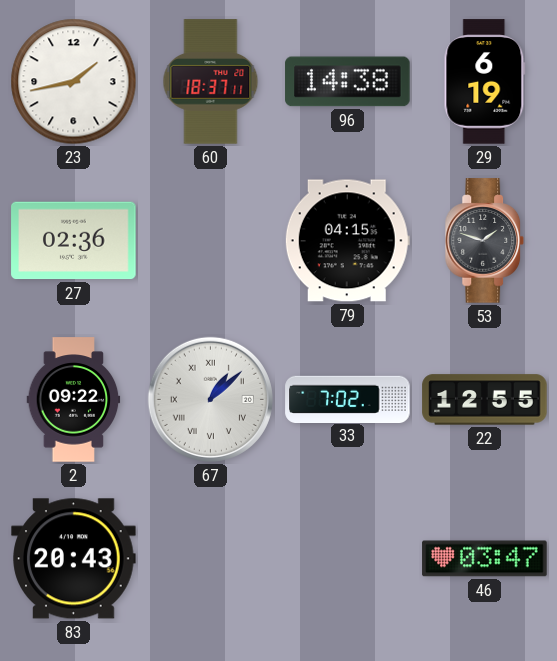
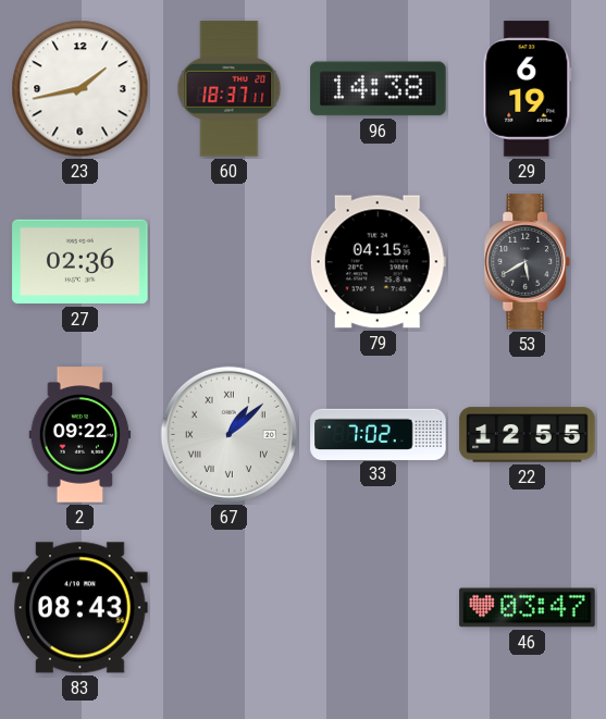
53: 1:48 -> 5:40 (528, 262)
83: 20:43 -> 08:43 (81, 608)
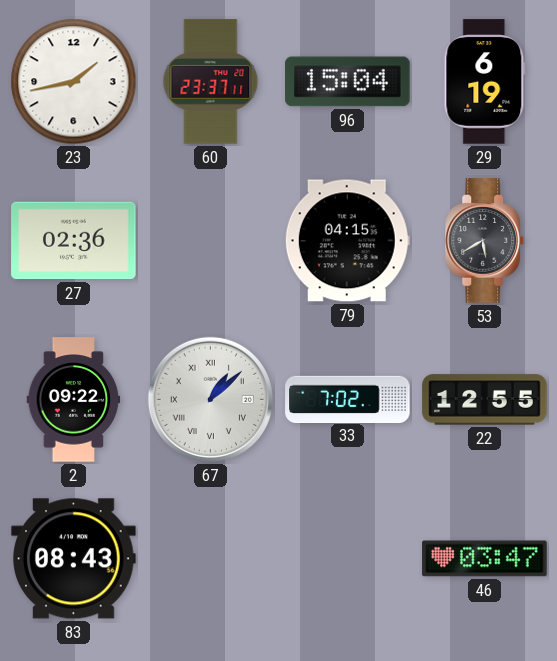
60: 18:37 -> 23:37 (211, 82)
96: 14:38 -> 15:04 (348, 82)
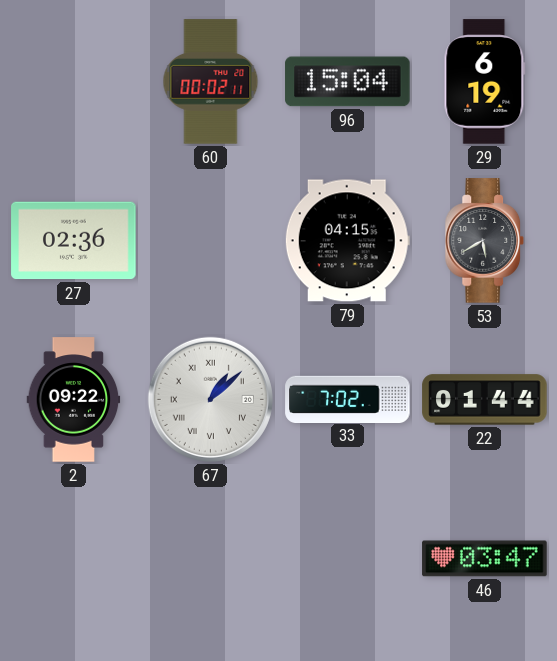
23: 1:43 -> none (74, 82)
60: 23:37 -> 00:02 (211, 82)
22: 12:55 -> 01:44 (485, 400)
83: 08:43 -> none (74, 559)
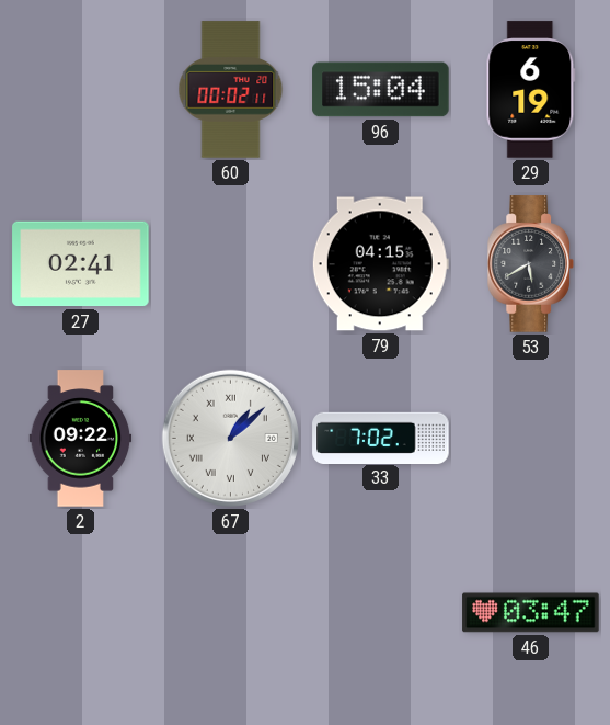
27: 02:36 -> 02:41 (81, 264)
22: 01:44 -> none (485, 400)
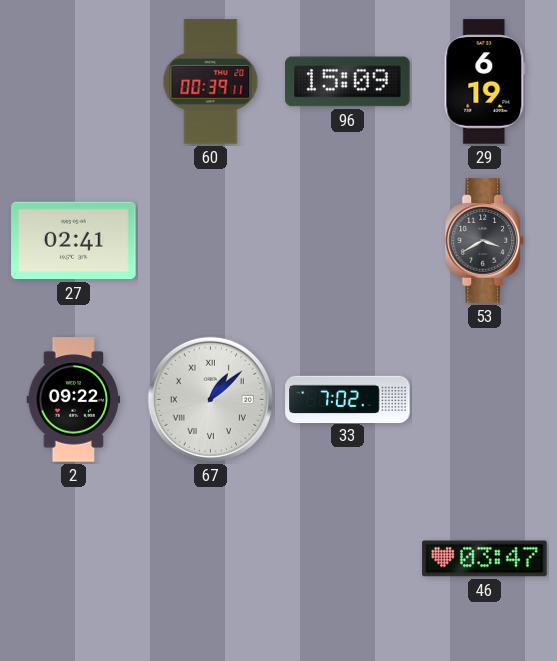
60: 00:02 -> 00:39 (211, 82)
96: 15:04 -> 15:09 (348, 82)
79: 04:15 -> none (380, 264)
53: 5:40 -> 3:40 (485, 241)
